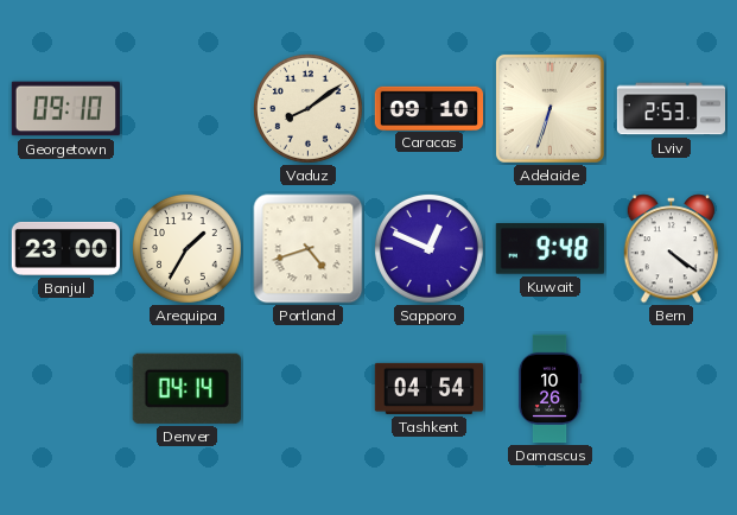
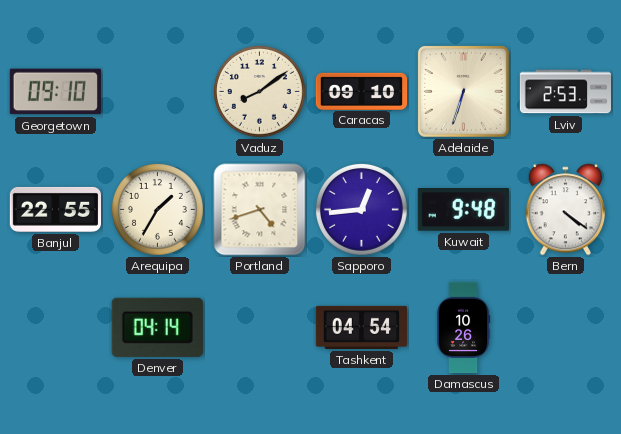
Banjul: 23:00 -> 22:55 (55, 209)
Sapporo: 12:49 -> 12:44 (361, 209)
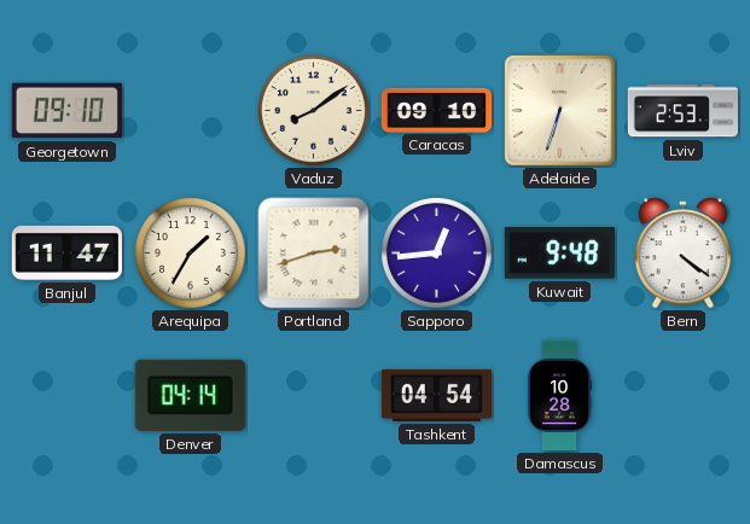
Banjul: 22:55 -> 11:47 (66, 252)
Portland: 4:42 -> 2:42 (314, 254)
Damascus: 10:26 -> 10:28 (559, 396)
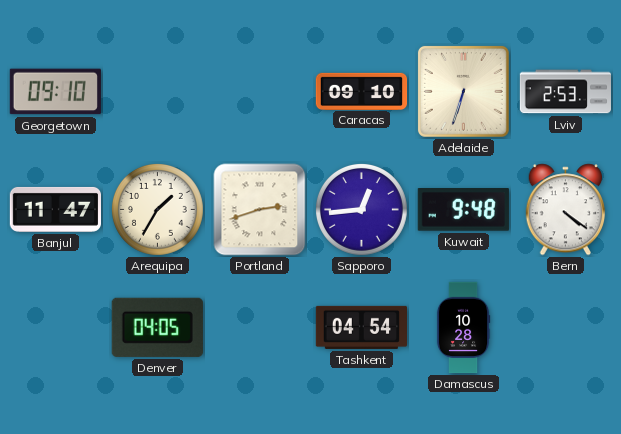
Vaduz: 8:09 -> none (313, 110)
Denver: 04:14 -> 04:05 (157, 327)
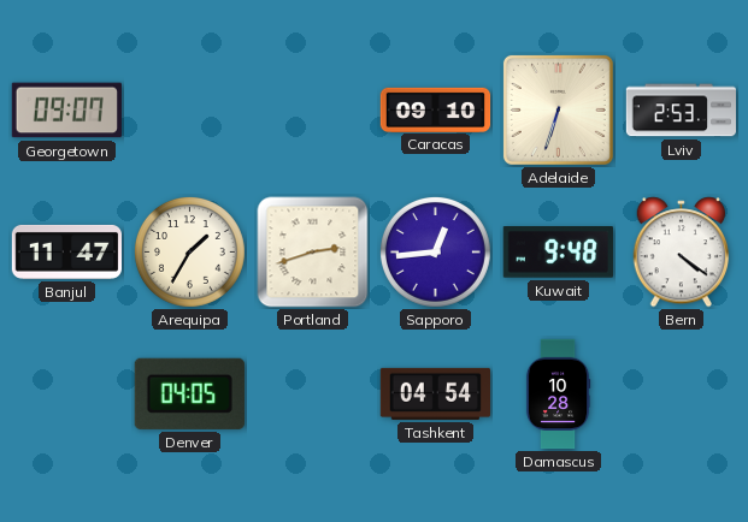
Georgetown: 09:10 -> 09:07 (66, 111)
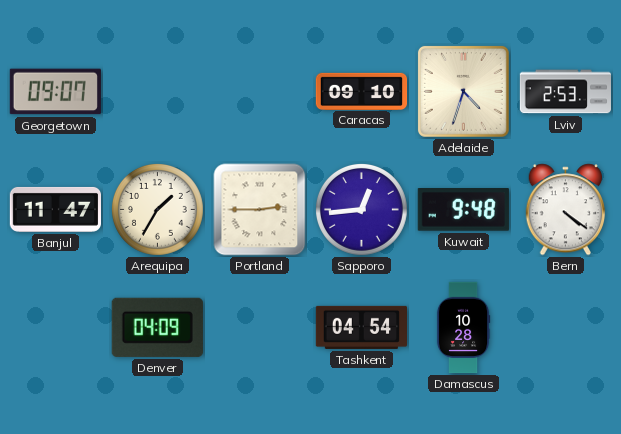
Adelaide: 6:33 -> 4:33 (463, 91)
Portland: 2:42 -> 2:45 (260, 210)
Denver: 04:05 -> 04:09 (157, 327)
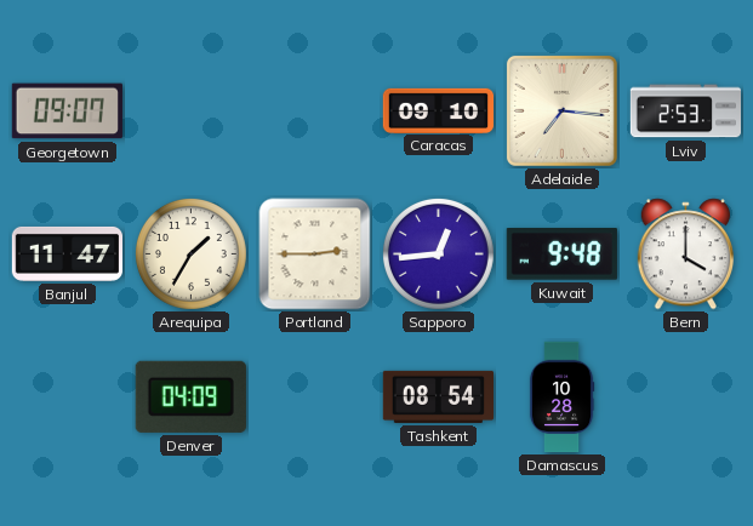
Adelaide: 4:33 -> 7:16 (561, 110)
Bern: 4:21 -> 4:00 (686, 255)
Tashkent: 04:54 -> 08:54 (438, 396)
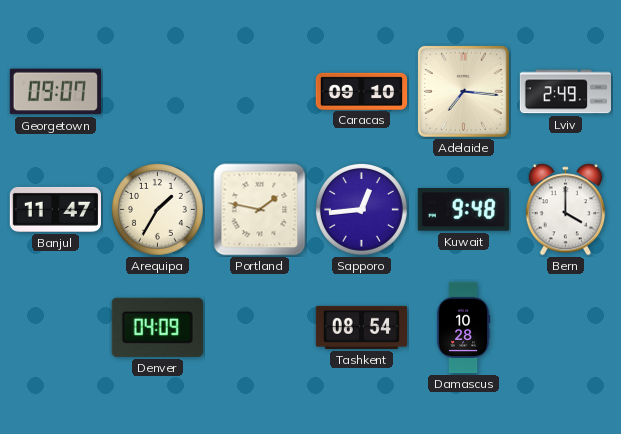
Lviv: 2:53 -> 2:49 (565, 92)
Portland: 2:45 -> 1:47 (260, 210)
